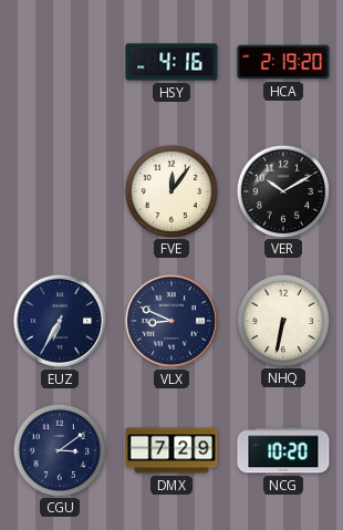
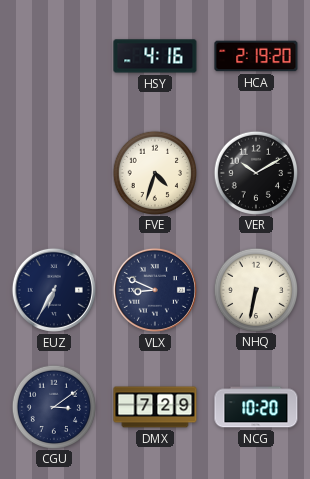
FVE: 12:06 -> 4:33 (154, 172)
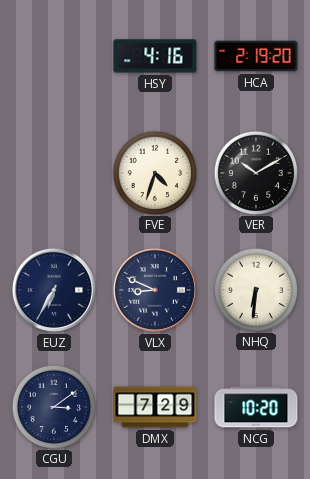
NHQ: 6:32 -> 6:31 (255, 289)
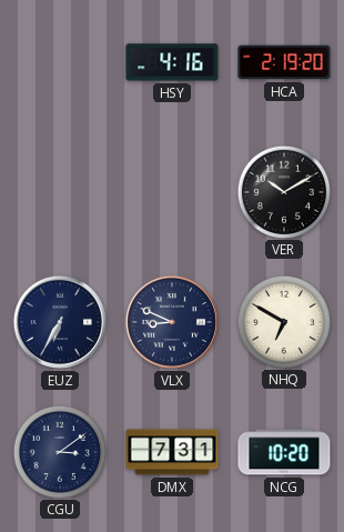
FVE: 4:33 -> none (154, 172)
NHQ: 6:31 -> 6:50 (283, 321)
DMX: 7:29 -> 7:31 (172, 452)
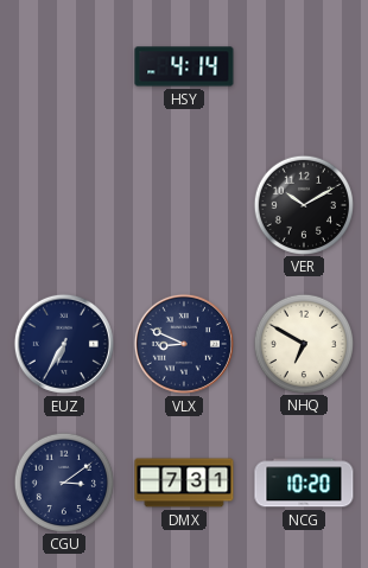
HSY: 4:16 -> 4:14 (184, 66)
HCA: 2:19 -> none (284, 62)
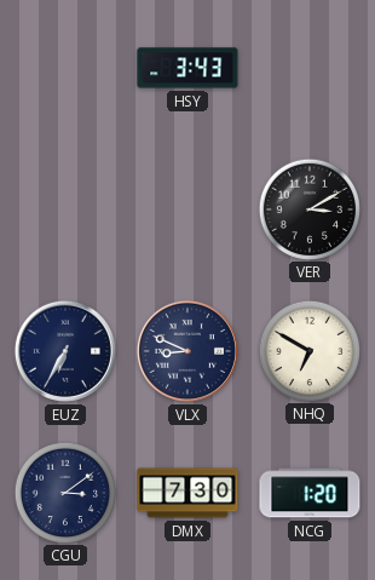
HSY: 4:14 -> 3:43 (187, 68)
VER: 10:10 -> 3:10 (308, 208)
DMX: 7:31 -> 7:30 (187, 493)
NCG: 10:20 -> 1:20 (310, 493)
